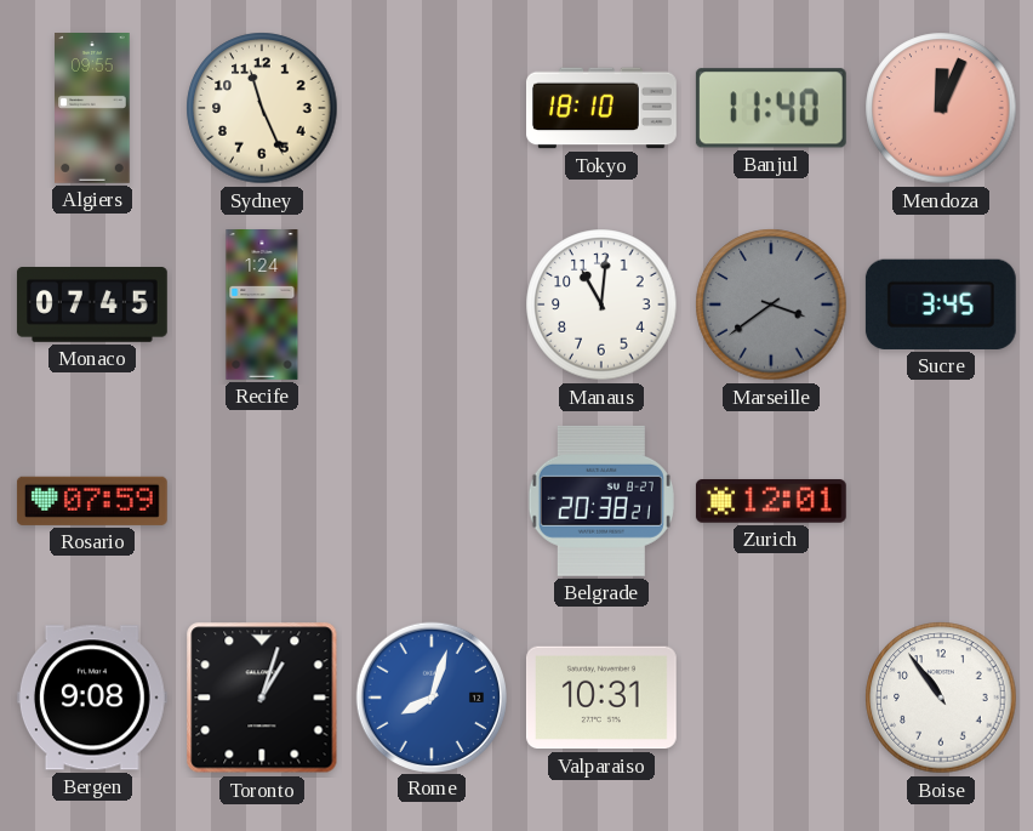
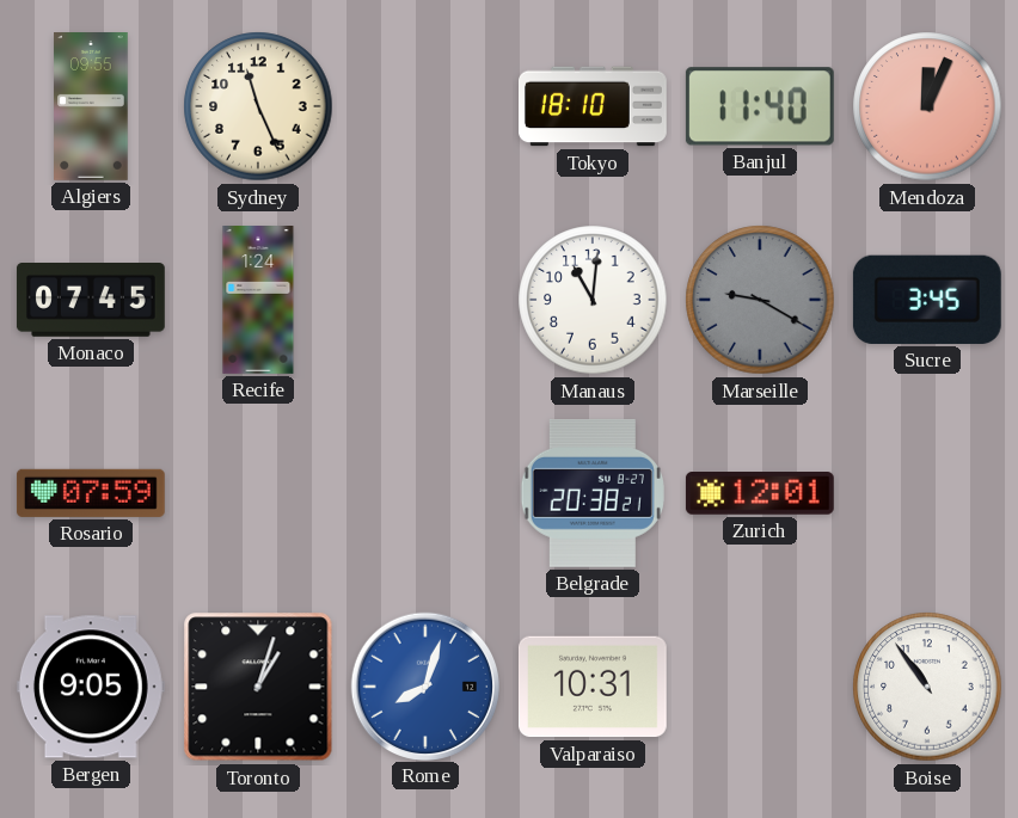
Marseille: 3:39 -> 9:20 (760, 300)
Bergen: 9:08 -> 9:05 (91, 687)
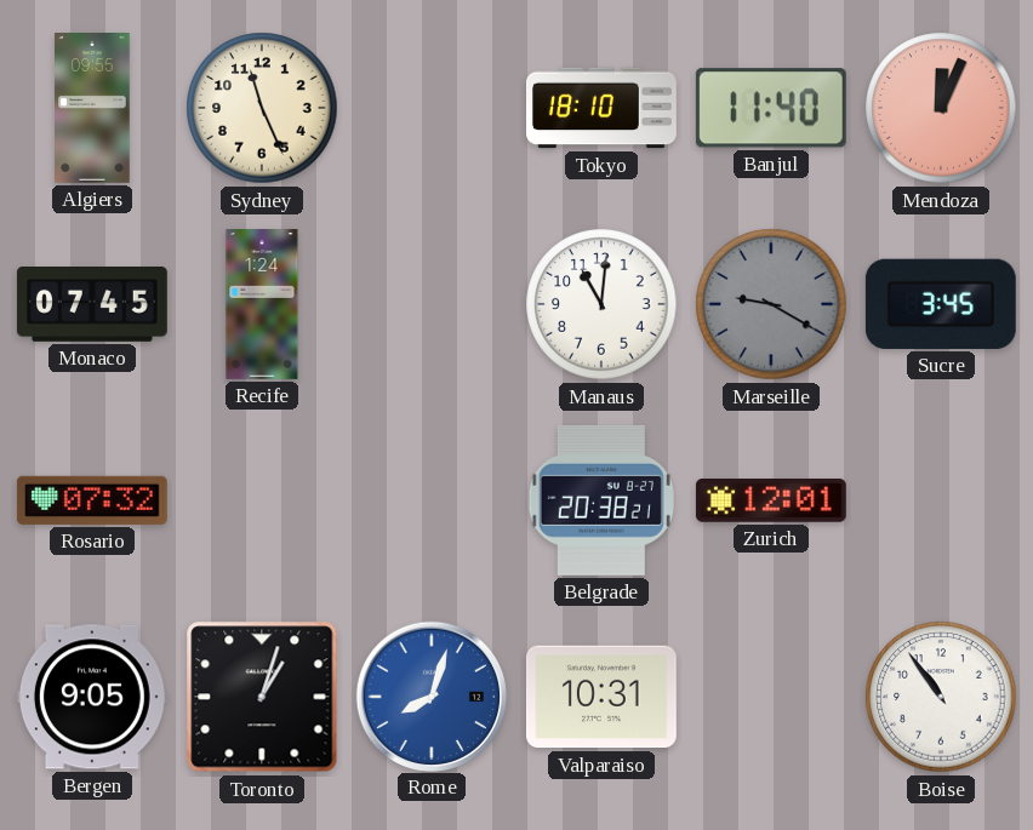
Rosario: 07:59 -> 07:32 (92, 500)
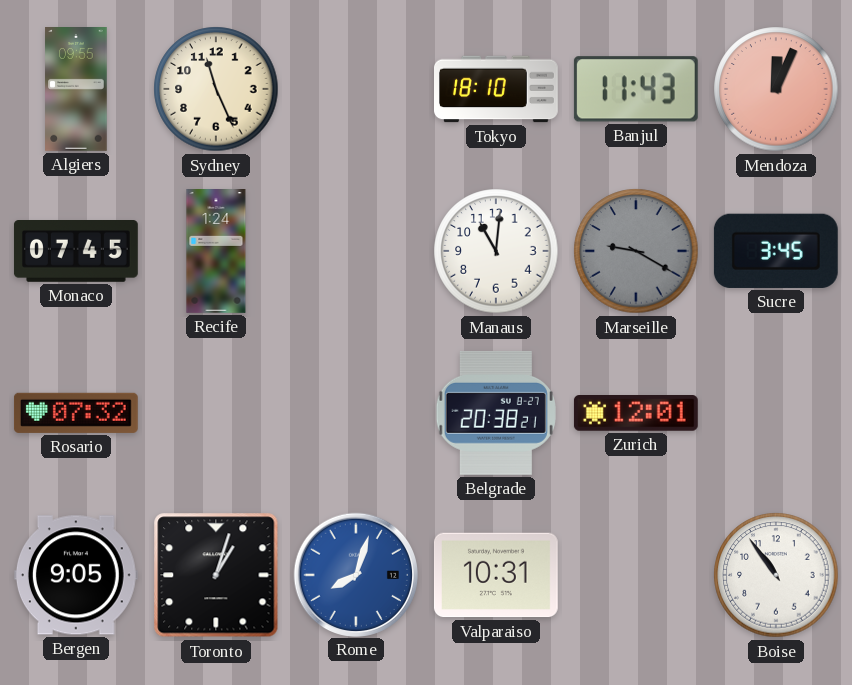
Banjul: 11:40 -> 11:43 (636, 89)
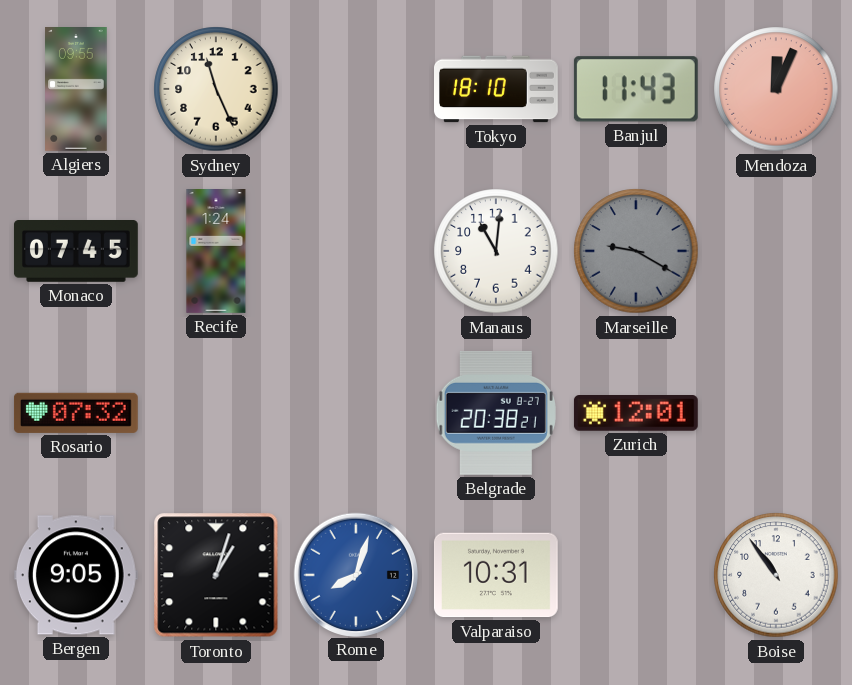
Sucre: 3:45 -> none (776, 251)
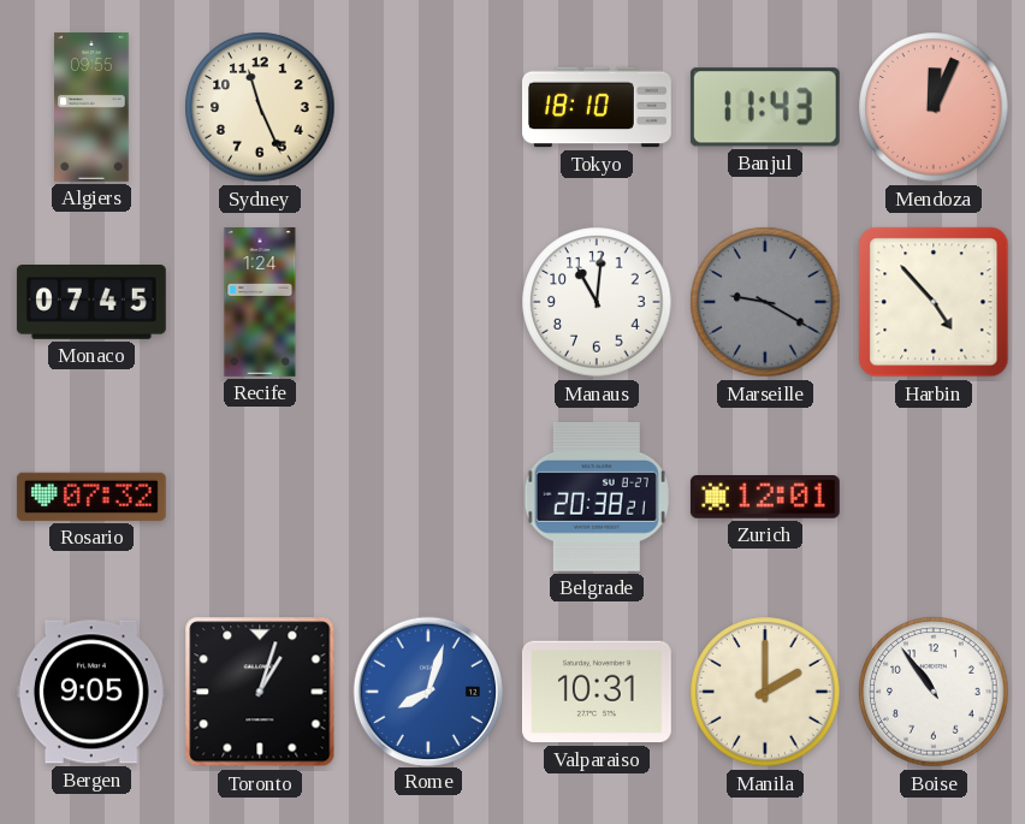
Harbin: none -> 4:53 (934, 302)
Manila: none -> 2:00 (765, 692)
